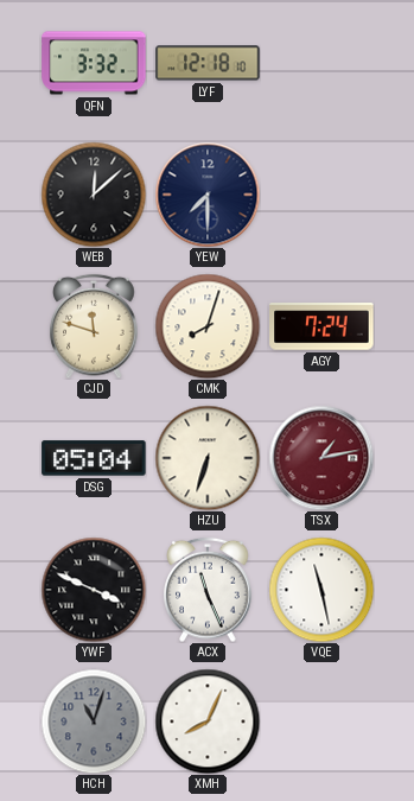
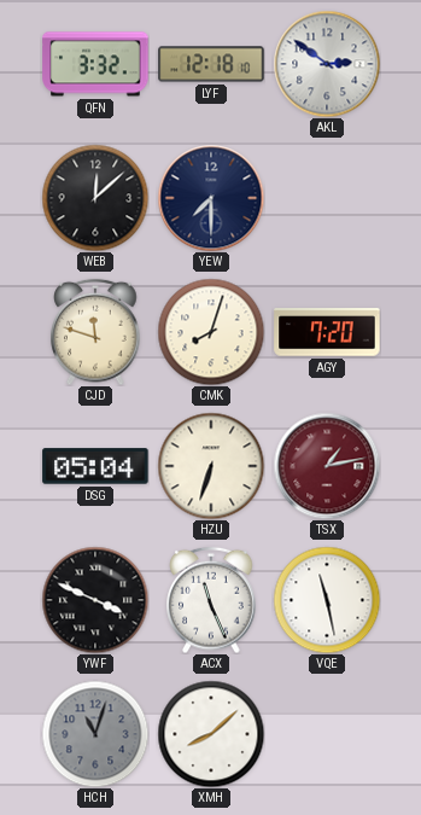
AKL: none -> 2:51 (327, 64)
AGY: 7:24 -> 7:20 (327, 332)
XMH: 8:04 -> 8:08 (211, 734)
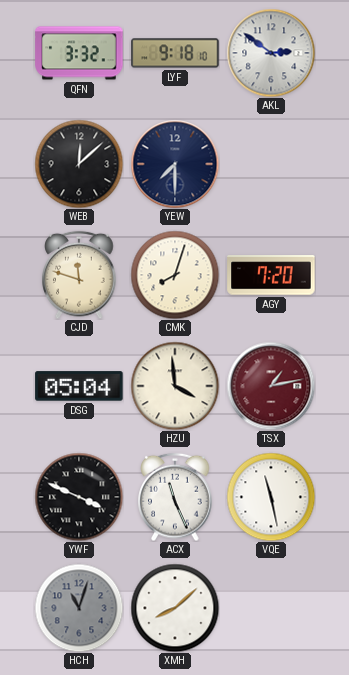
LYF: 12:18 -> 9:18 (175, 53)
HZU: 6:33 -> 3:59 (175, 386)
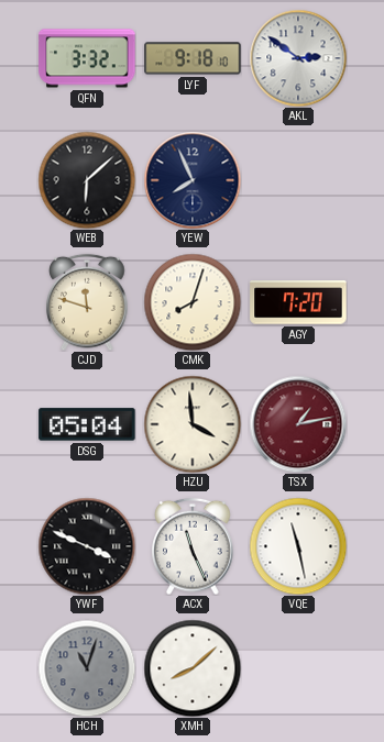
WEB: 12:08 -> 6:08 (87, 180)
YEW: 7:30 -> 7:56 (193, 180)
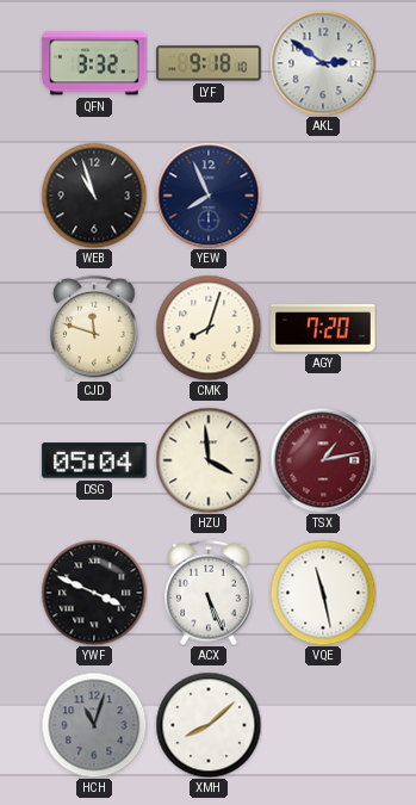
WEB: 6:08 -> 10:57 (94, 196)
ACX: 11:26 -> 5:26 (209, 593)
